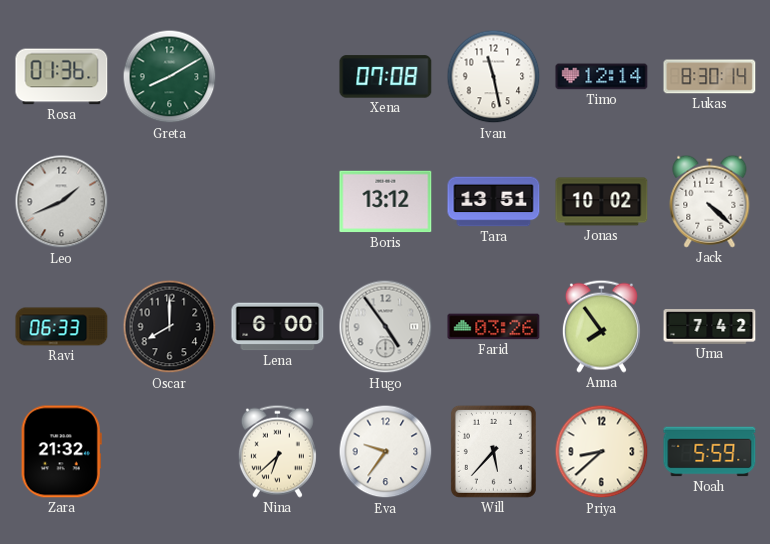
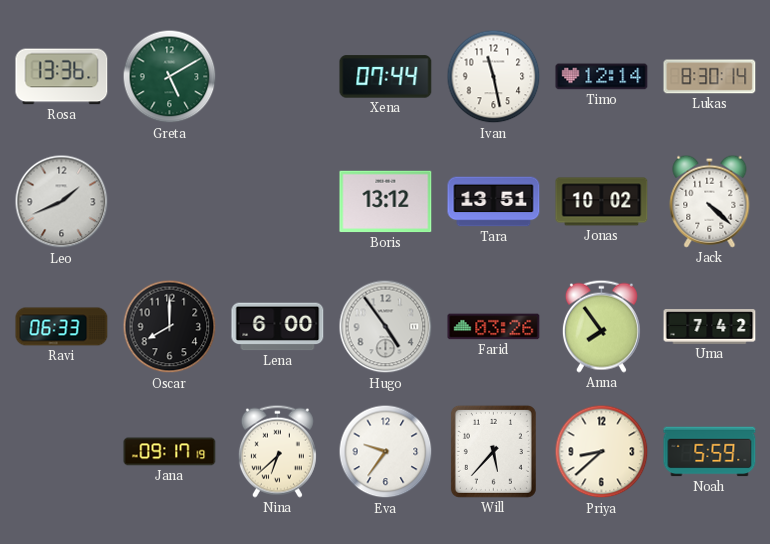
Rosa: 01:36 -> 13:36 (62, 77)
Greta: 8:10 -> 5:10 (170, 77)
Xena: 07:08 -> 07:44 (386, 77)
Zara: 21:32 -> none (61, 452)
Jana: none -> 09:17 (170, 452)
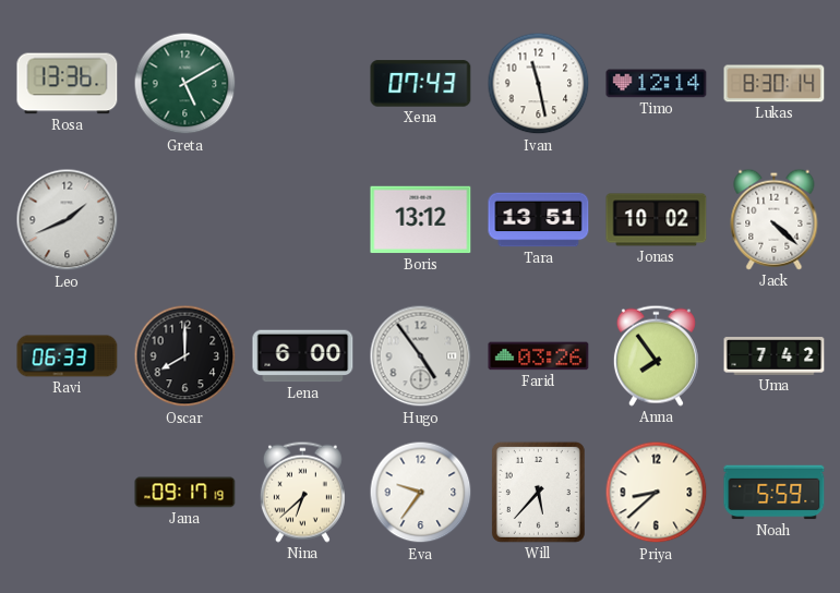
Xena: 07:44 -> 07:43 (421, 84)
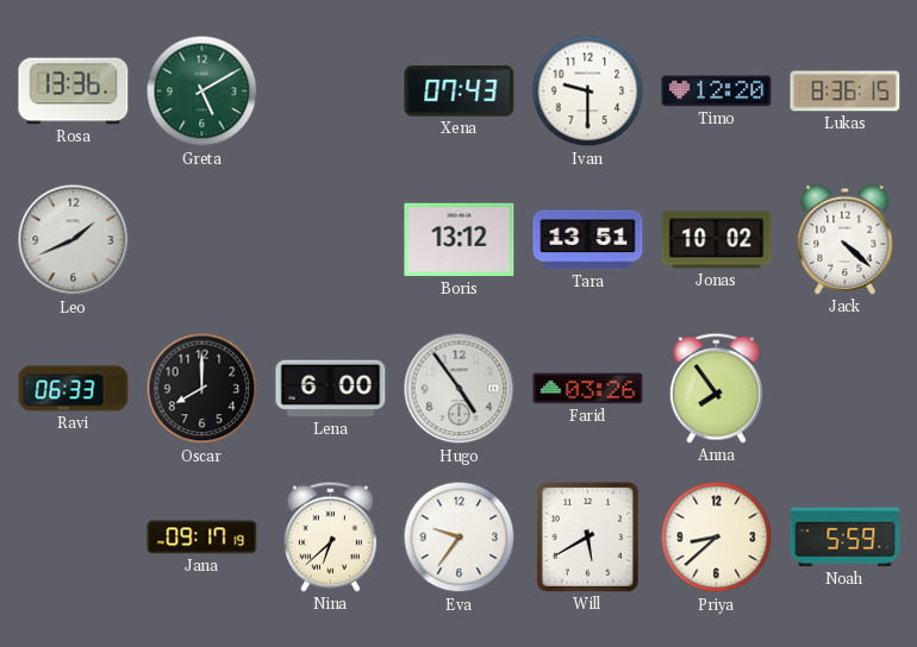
Ivan: 11:28 -> 9:30 (588, 92)
Timo: 12:14 -> 12:20 (717, 92)
Lukas: 8:30 -> 8:36 (846, 92)
Uma: 7:42 -> none (775, 356)
Will: 5:37 -> 5:40 (587, 536)
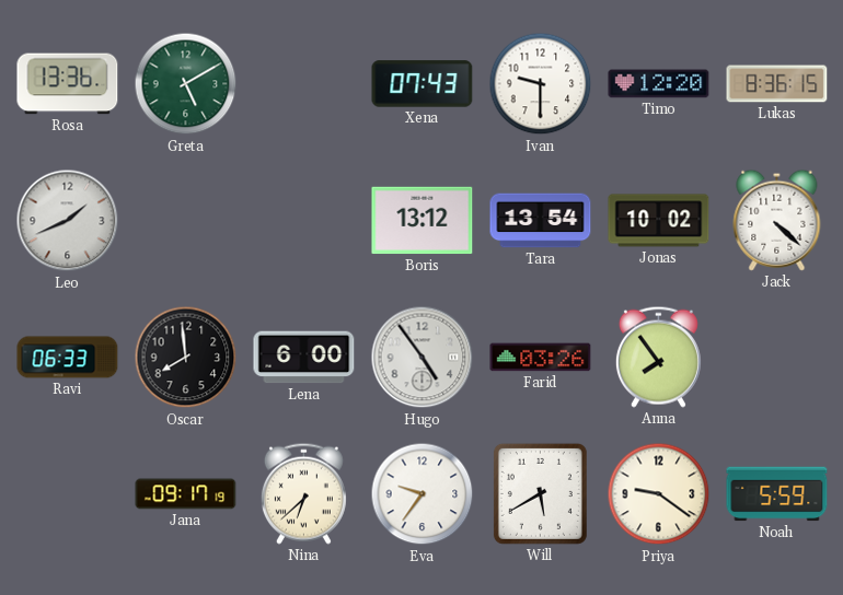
Tara: 13:51 -> 13:54 (541, 221)
Oscar: 8:00 -> 7:59 (186, 358)
Priya: 8:38 -> 9:21 (659, 494)
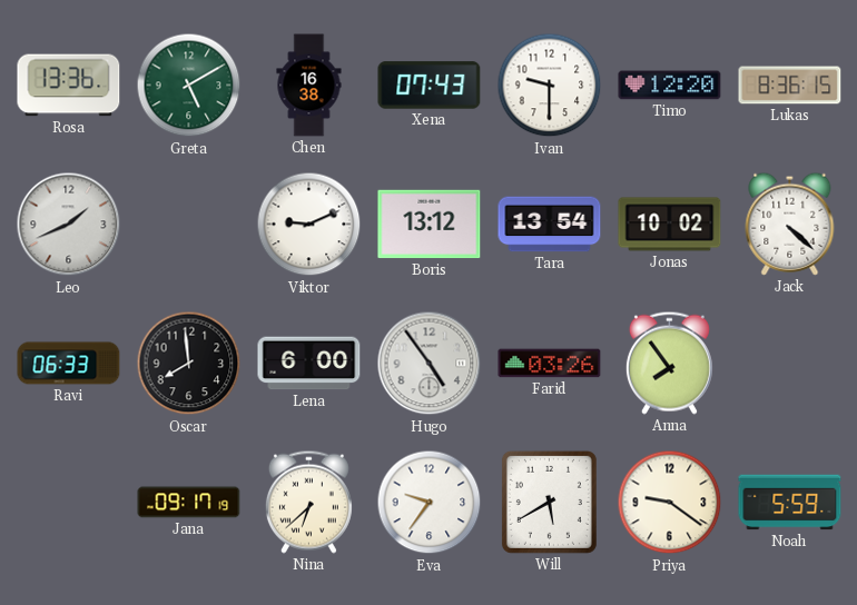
Chen: none -> 16:38 (309, 86)
Viktor: none -> 9:11 (309, 225)
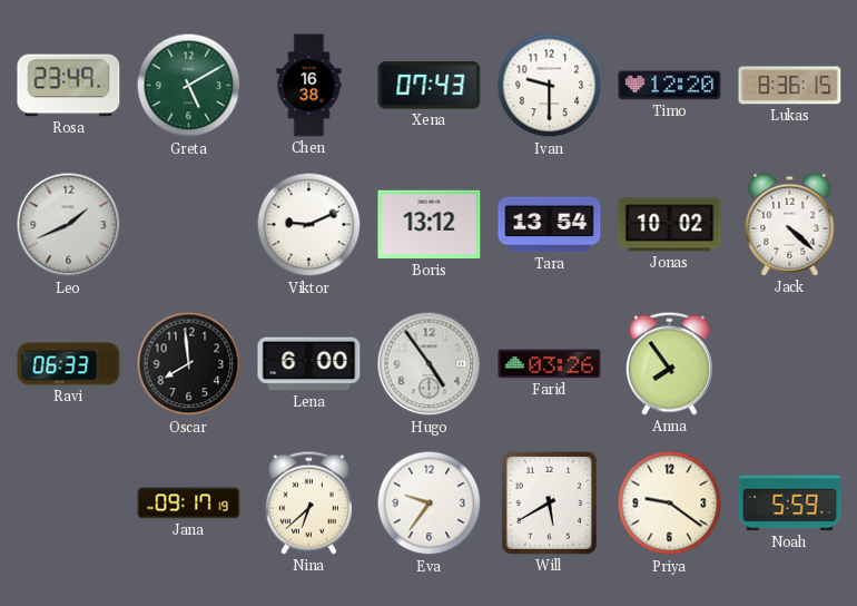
Rosa: 13:36 -> 23:49 (69, 86)
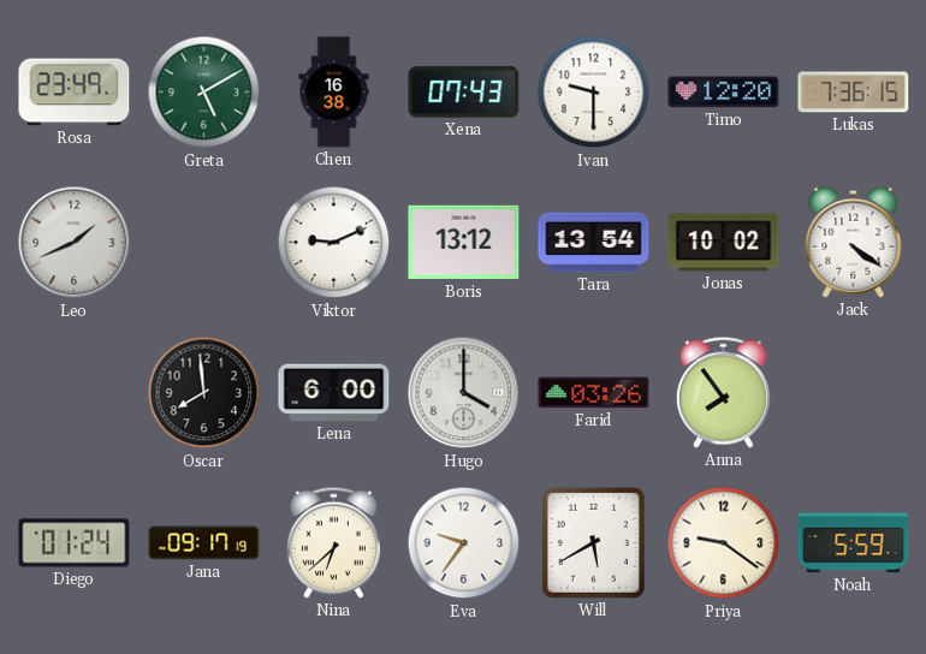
Lukas: 8:36 -> 7:36 (854, 93)
Jack: 4:22 -> 4:21 (854, 242)
Ravi: 06:33 -> none (69, 364)
Hugo: 4:54 -> 4:00 (464, 393)
Diego: none -> 01:24 (75, 543)
